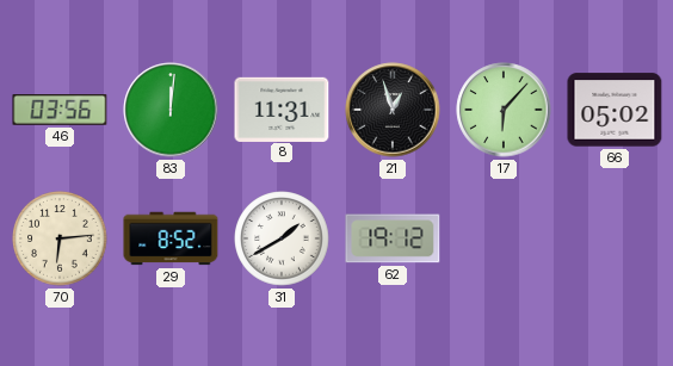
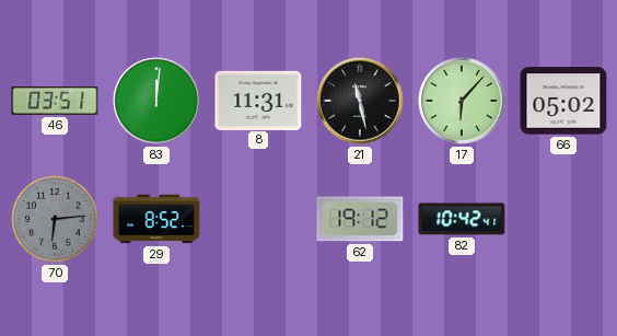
46: 03:56 -> 03:51 (55, 101)
21: 12:57 -> 11:28 (360, 101)
70 dial: cream -> grey (55, 219)
31: 1:40 -> none (282, 238)
82: none -> 10:42 (462, 219)
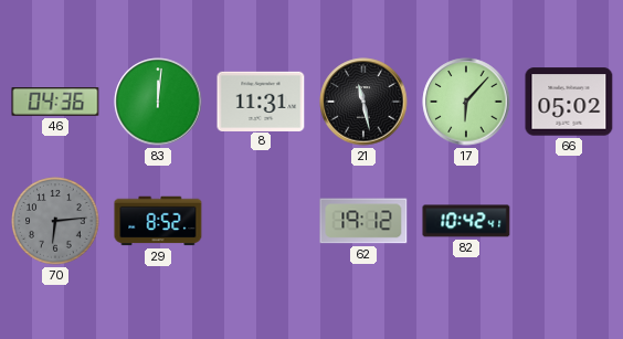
46: 03:51 -> 04:36 (55, 102)
